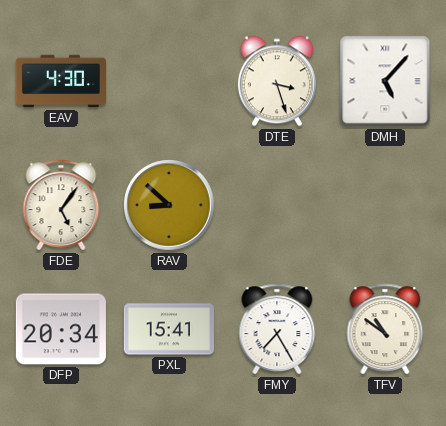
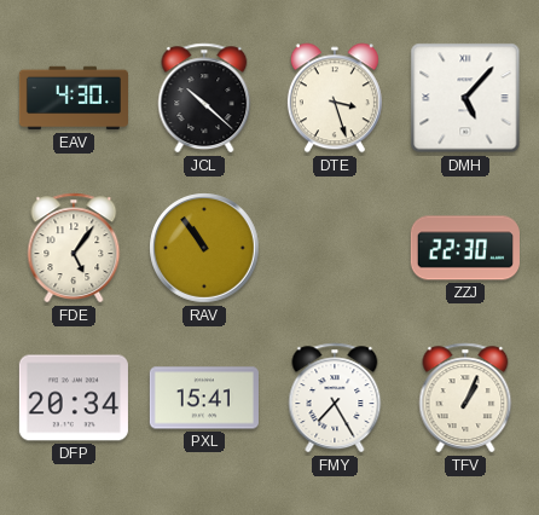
JCL: none -> 10:22 (204, 98)
RAV: 8:52 -> 10:54 (204, 248)
ZZJ: none -> 22:30 (465, 248)
TFV: 10:51 -> 1:04 (465, 398)
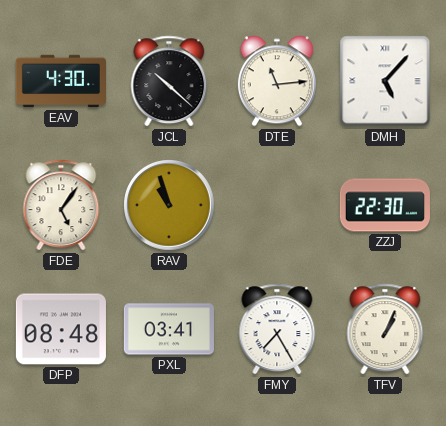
DTE: 3:27 -> 11:14 (277, 81)
RAV: 10:54 -> 10:57 (169, 205)
DFP: 20:34 -> 08:48 (61, 329)
PXL: 15:41 -> 03:41 (169, 329)
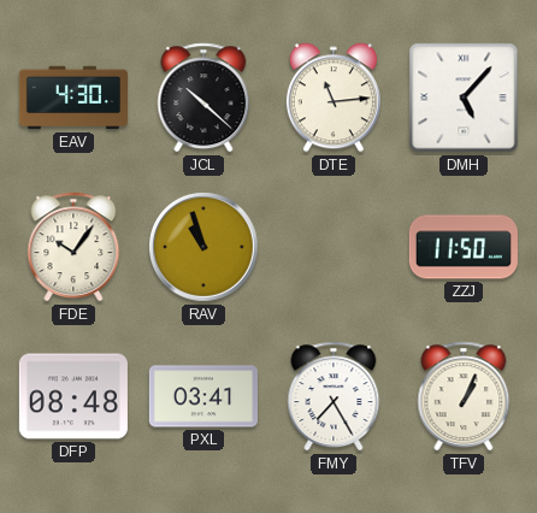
FDE: 5:06 -> 10:06 (73, 247)
ZZJ: 22:30 -> 11:50 (464, 247)
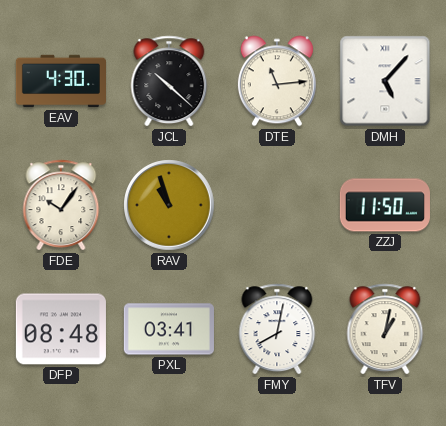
FMY: 7:25 -> 8:02 (277, 329)
TFV: 1:04 -> 1:02 (385, 329)
